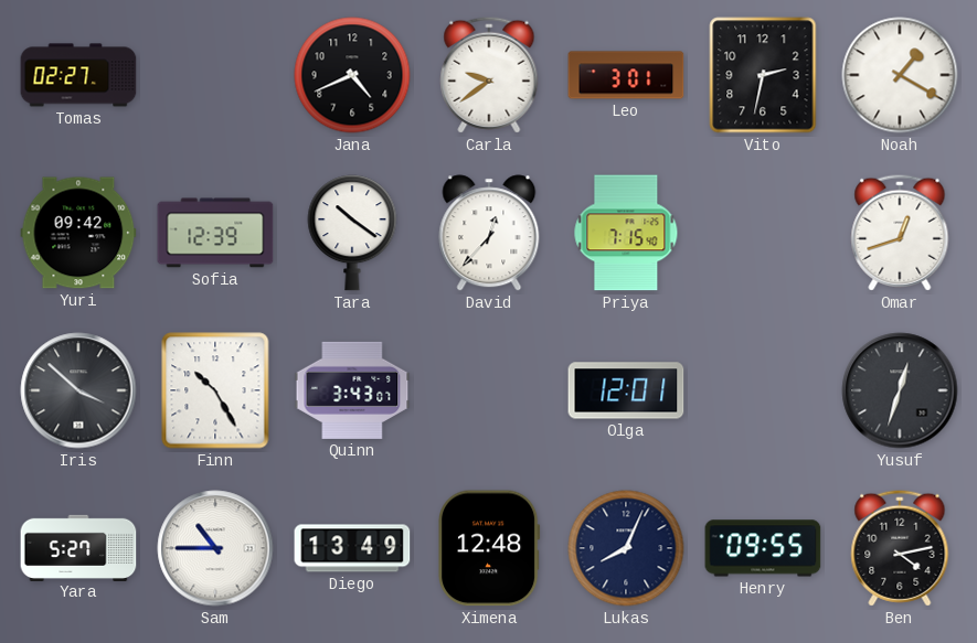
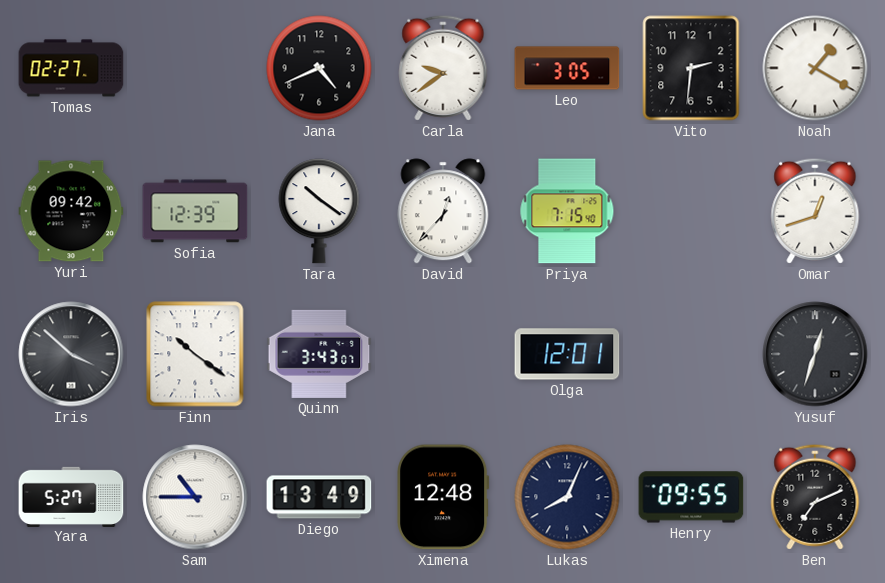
Leo: 3:01 -> 3:05 (567, 68)
Vito: 2:32 -> 2:31 (691, 68)
Finn: 10:25 -> 10:21 (195, 354)
Ben: 4:13 -> 7:11 (815, 497)
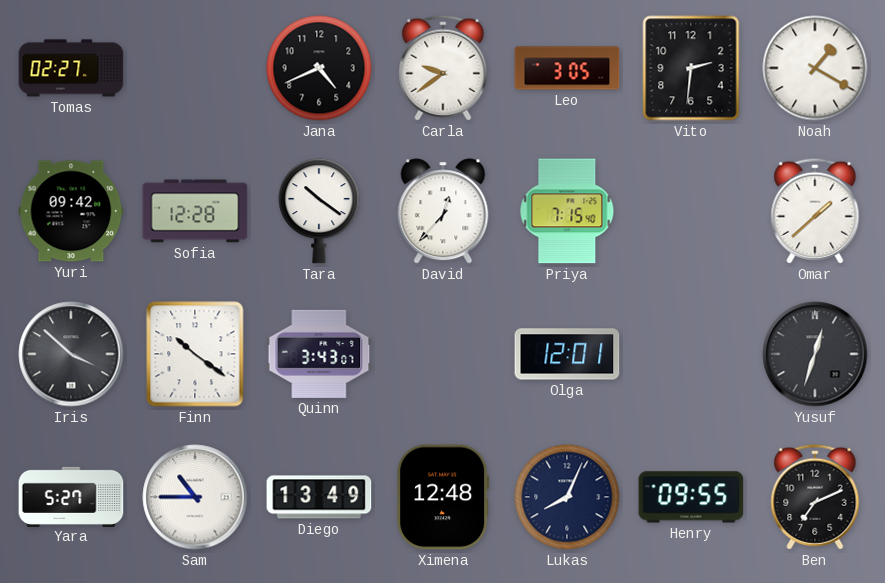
Sofia: 12:39 -> 12:28 (195, 211)
Omar: 12:42 -> 1:38 (815, 211)
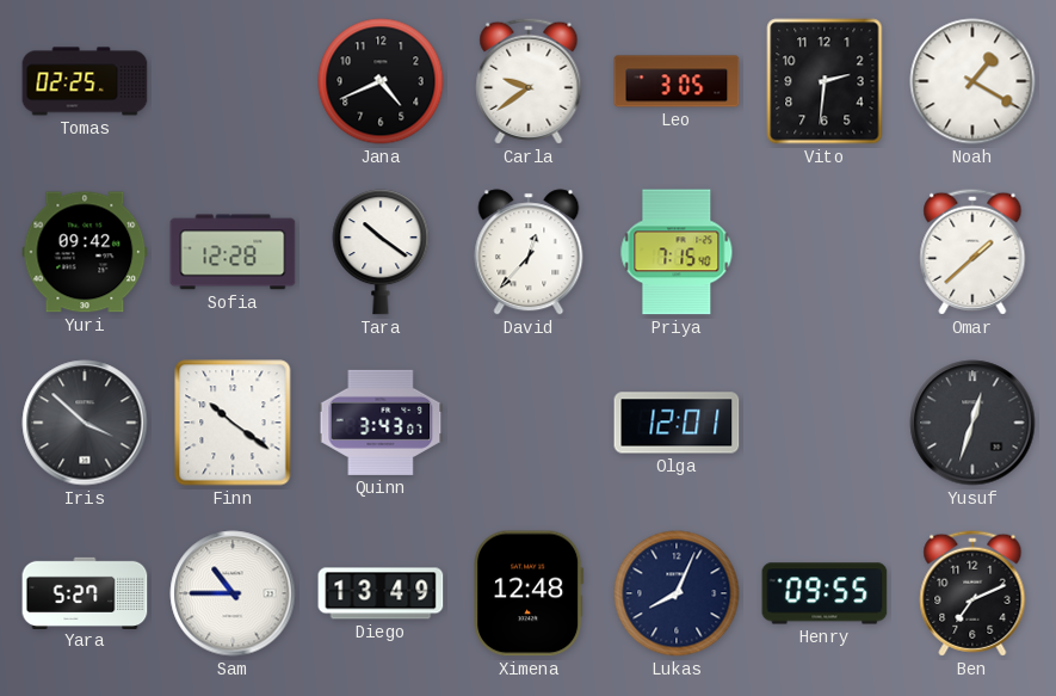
Tomas: 02:27 -> 02:25 (85, 81)
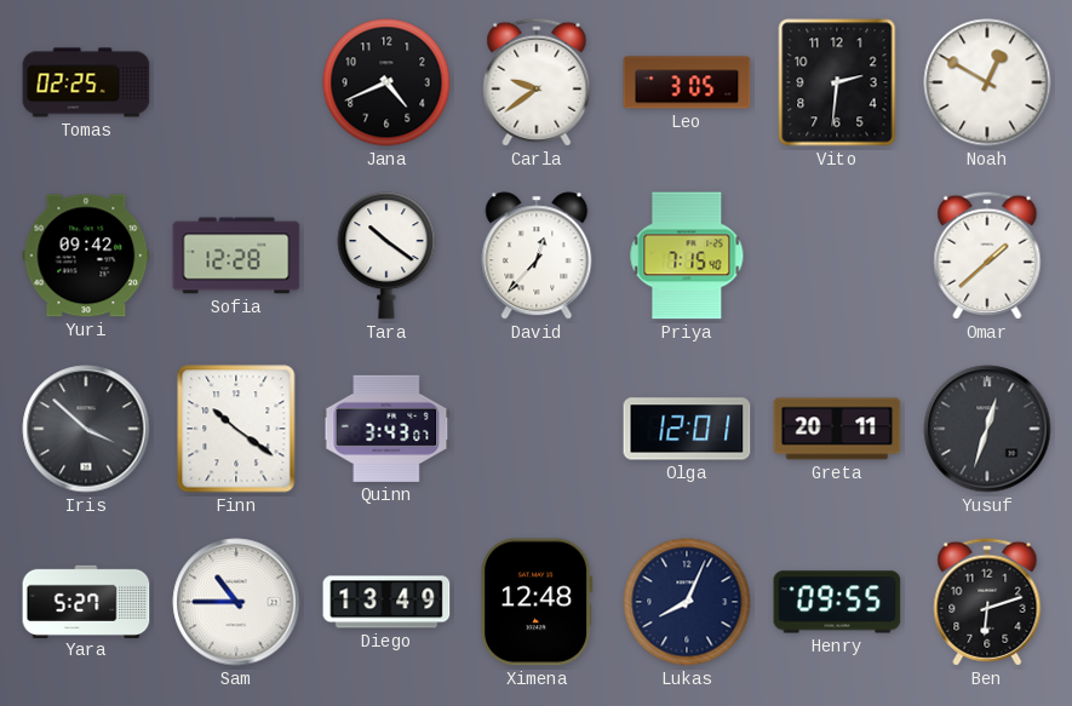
Noah: 1:20 -> 12:50 (987, 82)
Greta: none -> 20:11 (837, 429)
Ben: 7:11 -> 6:12 (987, 602)
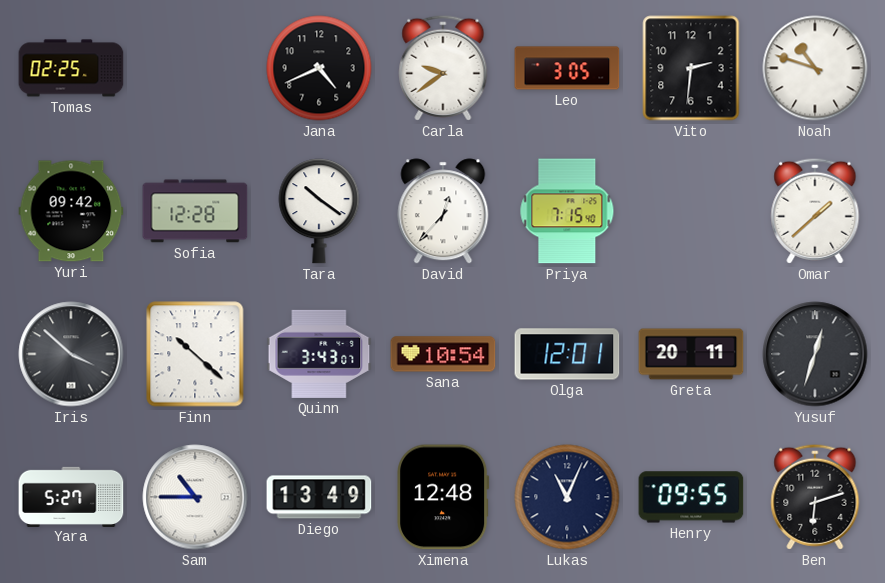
Noah: 12:50 -> 10:48 (815, 68)
Finn: 10:21 -> 10:22 (195, 354)
Sana: none -> 10:54 (443, 354)
Lukas: 8:04 -> 11:04 (567, 497)
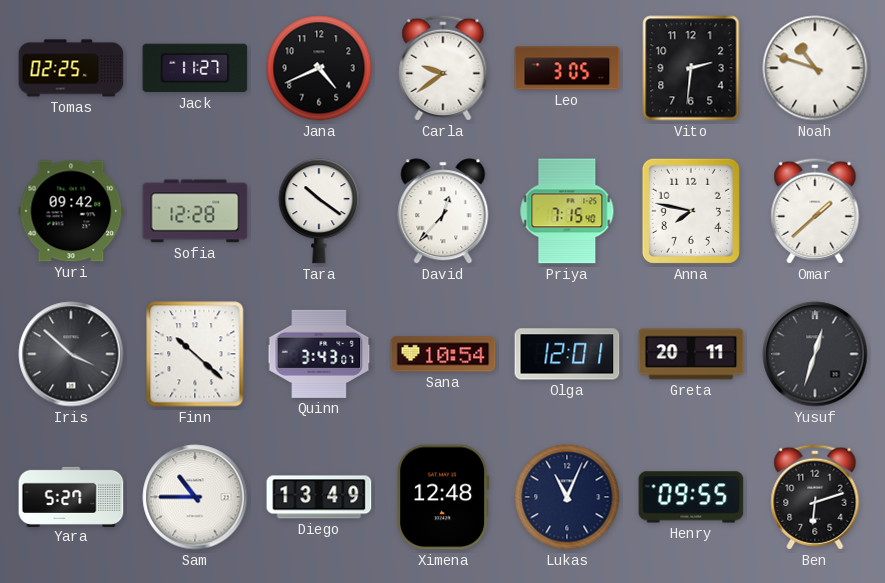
Jack: none -> 11:27 (195, 68)
Anna: none -> 7:47 (691, 211)
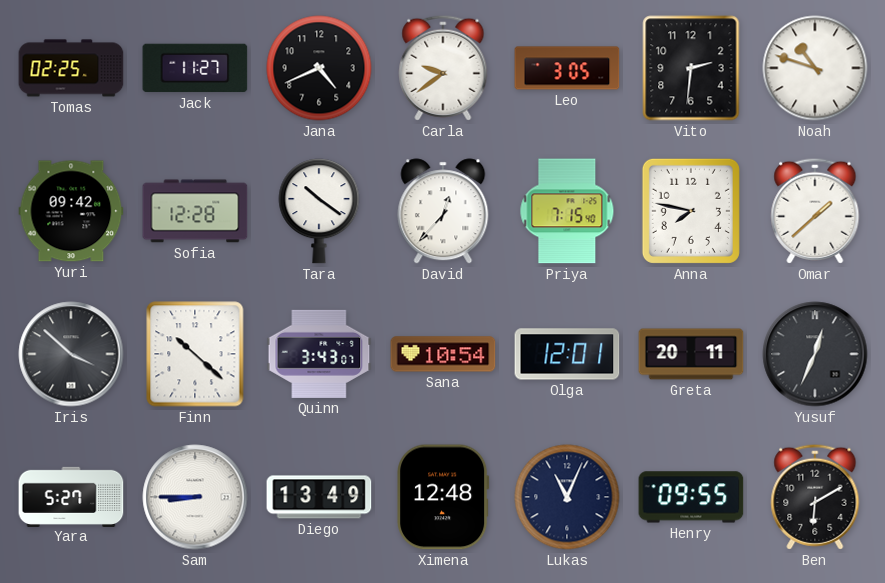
Yusuf: 12:33 -> 12:34 (815, 354)
Sam: 10:45 -> 8:45 (195, 497)
Ben: 6:12 -> 6:10 (815, 497)
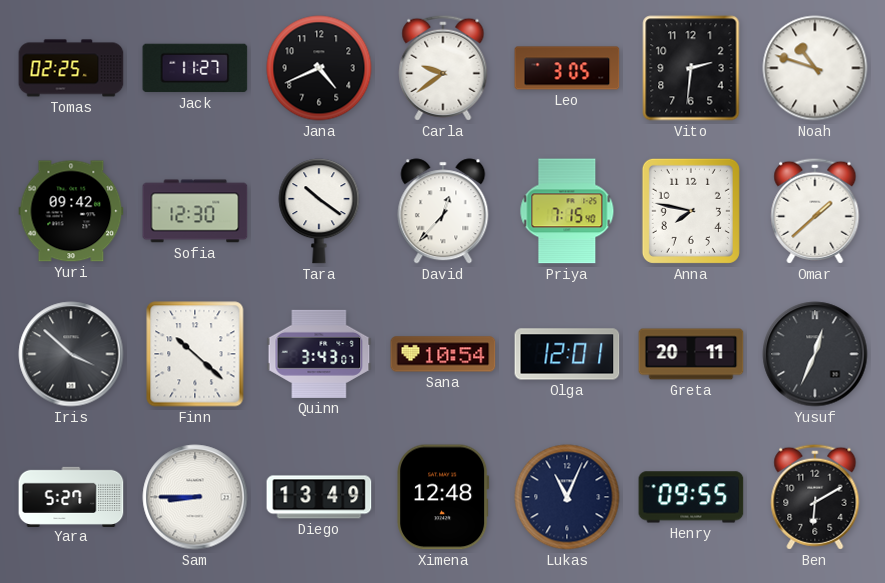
Sofia: 12:28 -> 12:30 (195, 211)
